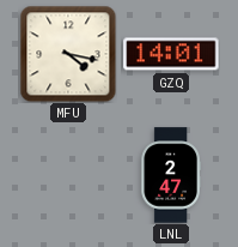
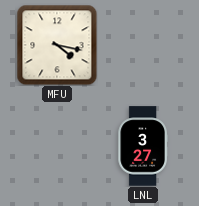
GZQ: 14:01 -> none (171, 54)
LNL: 2:47 -> 3:27 (143, 146)
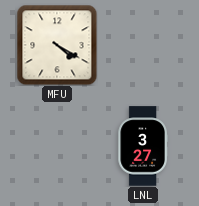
MFU: 4:17 -> 4:20 (57, 45)
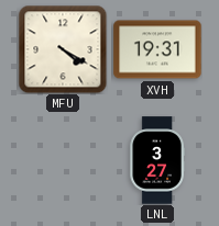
XVH: none -> 19:31 (157, 49)
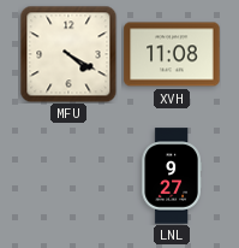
XVH: 19:31 -> 11:08 (172, 54)
LNL: 3:27 -> 9:27 (172, 176)
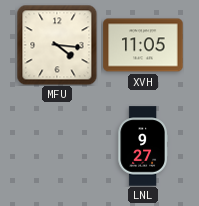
MFU: 4:20 -> 4:16 (57, 45)
XVH: 11:08 -> 11:05 (143, 45)
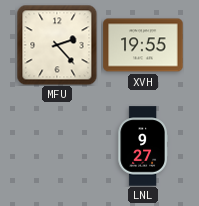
MFU: 4:16 -> 2:23 (57, 45)
XVH: 11:05 -> 19:55 (143, 45)
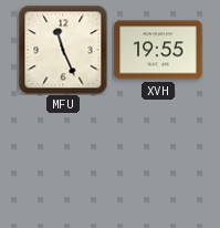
MFU: 2:23 -> 11:26 (63, 50)
LNL: 9:27 -> none (143, 146)
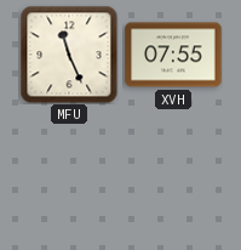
XVH: 19:55 -> 07:55 (173, 55)
